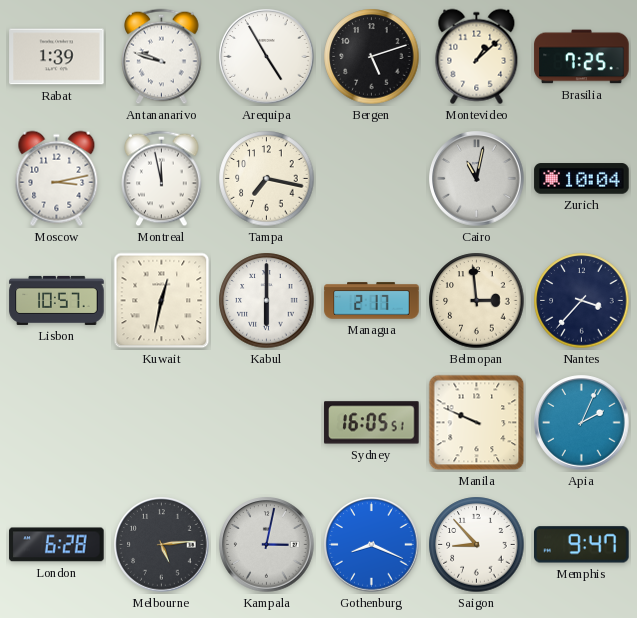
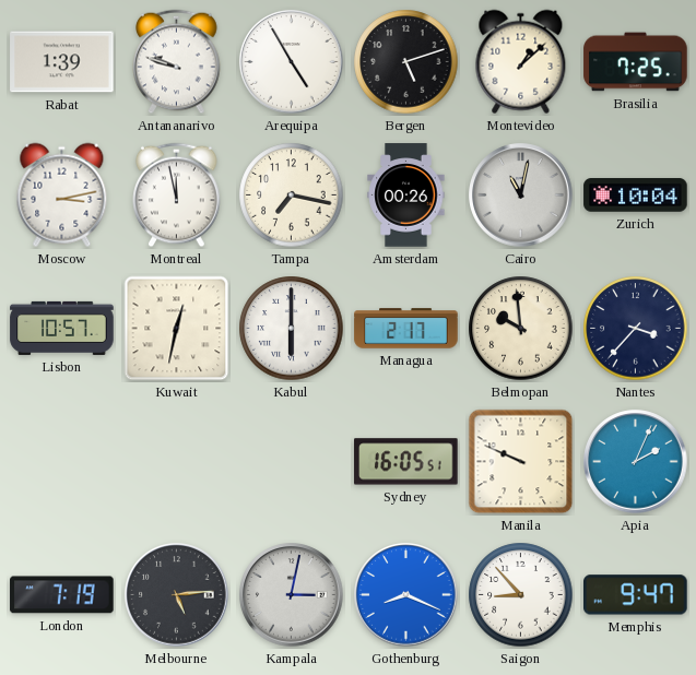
Amsterdam: none -> 00:26 (406, 196)
Belmopan: 2:59 -> 9:59 (521, 329)
London: 6:28 -> 7:19 (62, 595)
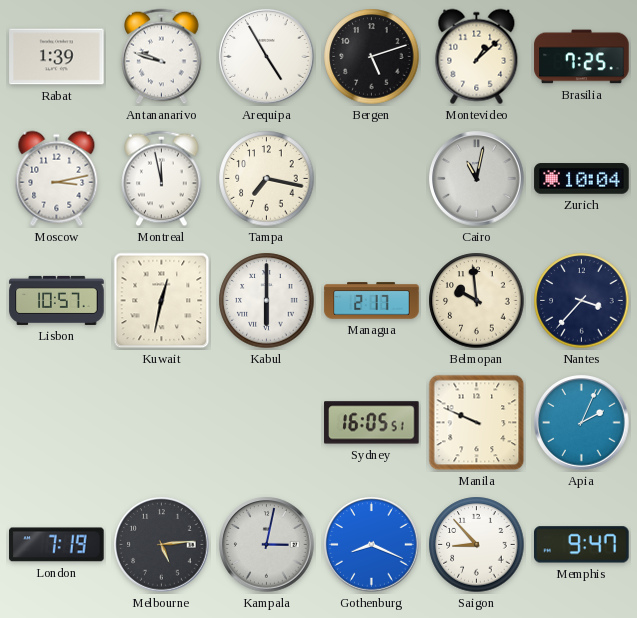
Amsterdam: 00:26 -> none (406, 196)
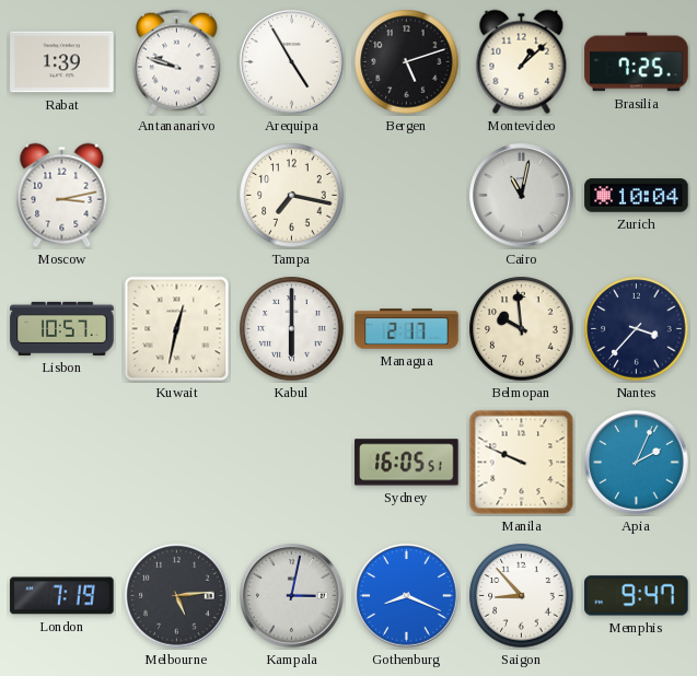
Montreal: 11:58 -> none (162, 179)
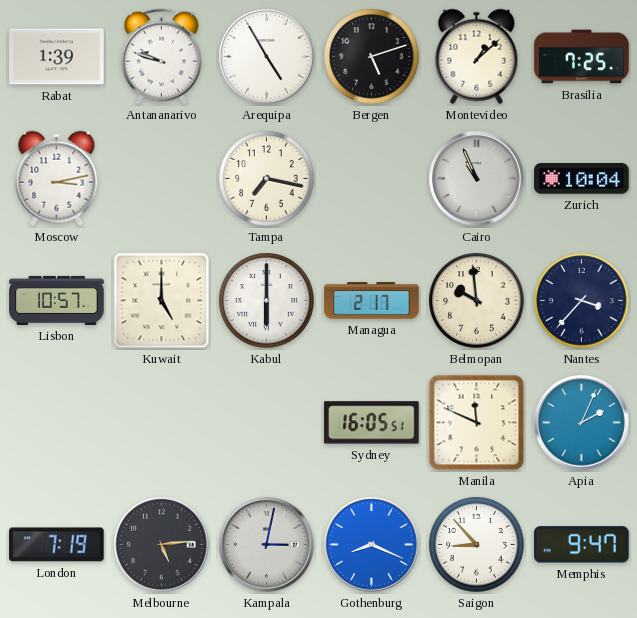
Cairo: 11:02 -> 10:56 (477, 179)
Kuwait: 12:32 -> 5:00 (162, 301)
Manila: 9:49 -> 11:49 (477, 423)
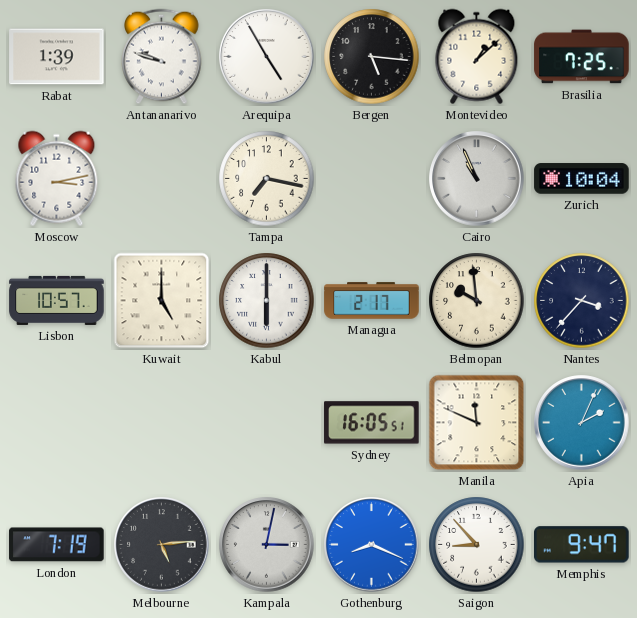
Bergen: 5:12 -> 5:16 (372, 57)
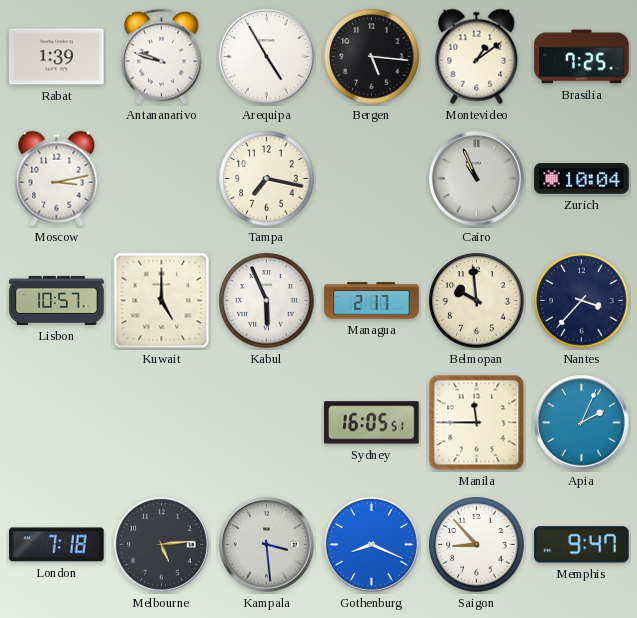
Montevideo: 1:08 -> 1:09 (477, 57)
Kabul: 6:00 -> 5:56 (267, 301)
Manila: 11:49 -> 11:45 (477, 423)
London: 7:19 -> 7:18 (57, 545)
Kampala: 3:02 -> 3:29 (267, 545)
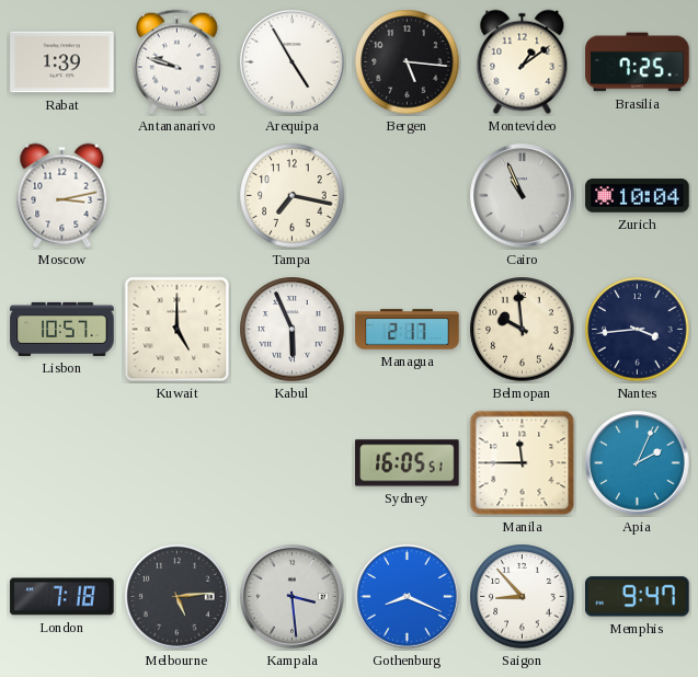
Nantes: 3:37 -> 3:44 (638, 330)
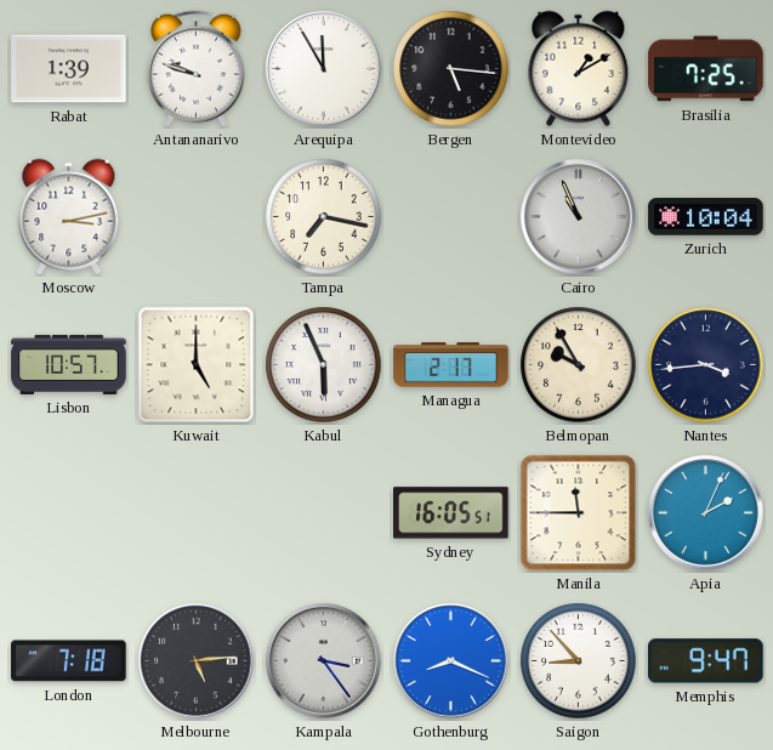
Arequipa: 4:55 -> 11:55 (324, 69)
Montevideo: 1:09 -> 1:10 (579, 69)
Belmopan: 9:59 -> 9:55 (579, 365)
Kampala: 3:29 -> 3:24 (324, 661)
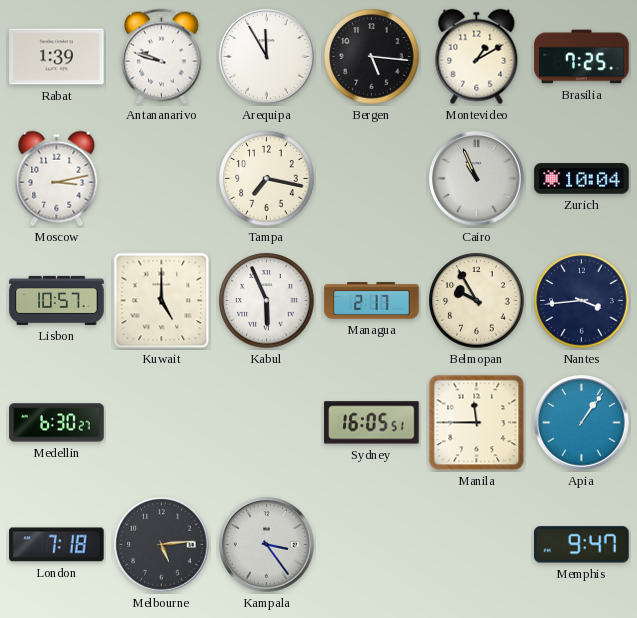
Medellin: none -> 6:30 (57, 423)
Apia: 2:04 -> 1:06 (582, 423)
Gothenburg: 8:19 -> none (451, 661)
Saigon: 8:53 -> none (579, 661)
